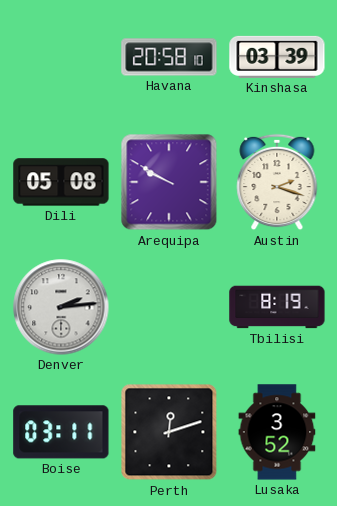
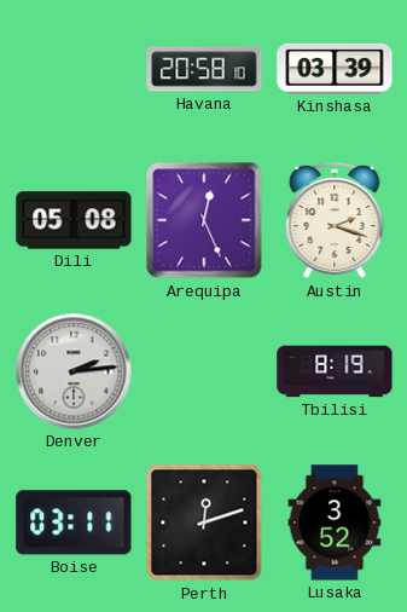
Arequipa: 9:50 -> 12:26 (204, 220)
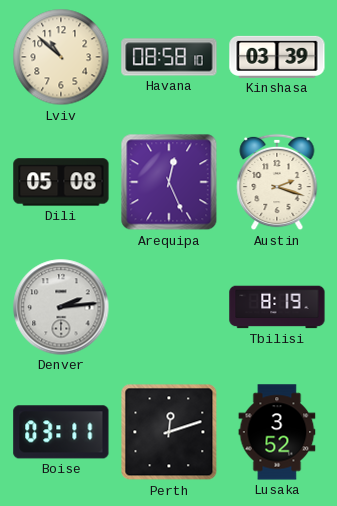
Lviv: none -> 10:52 (61, 57)
Havana: 20:58 -> 08:58 (169, 57)
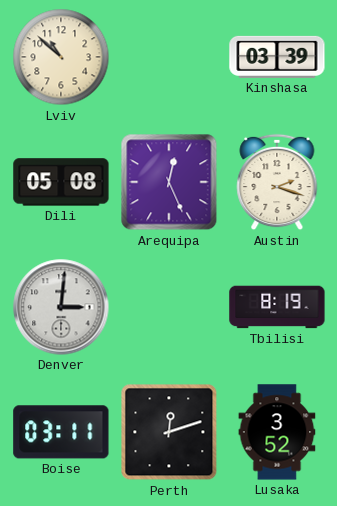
Havana: 08:58 -> none (169, 57)
Denver: 2:14 -> 3:01 (61, 307)
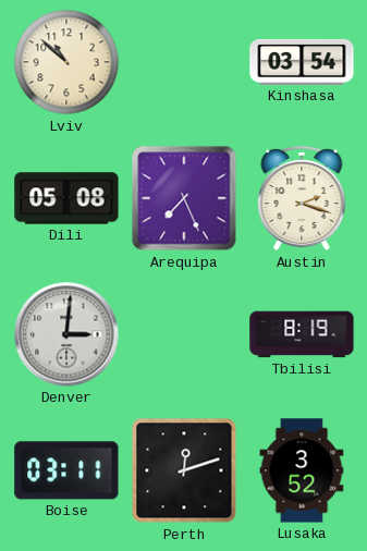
Kinshasa: 03:39 -> 03:54 (302, 62)
Arequipa: 12:26 -> 7:26 (184, 198)
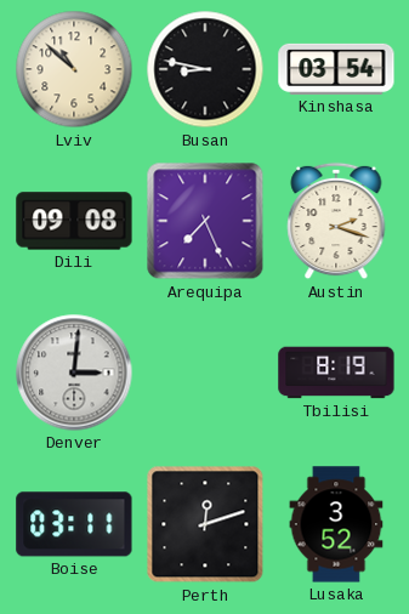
Busan: none -> 8:47 (205, 69)
Dili: 05:08 -> 09:08 (74, 221)
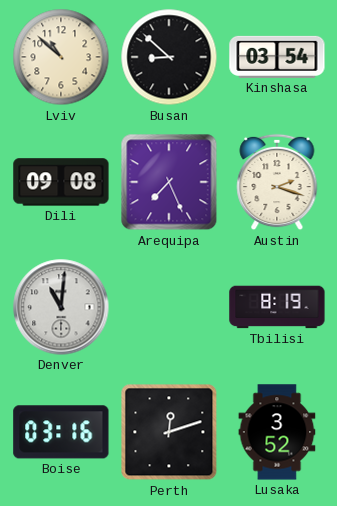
Busan: 8:47 -> 8:52 (169, 57)
Denver: 3:01 -> 11:01 (61, 307)
Boise: 03:11 -> 03:16 (61, 432)
